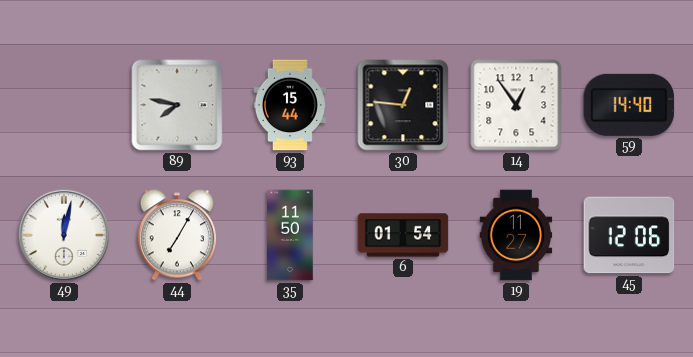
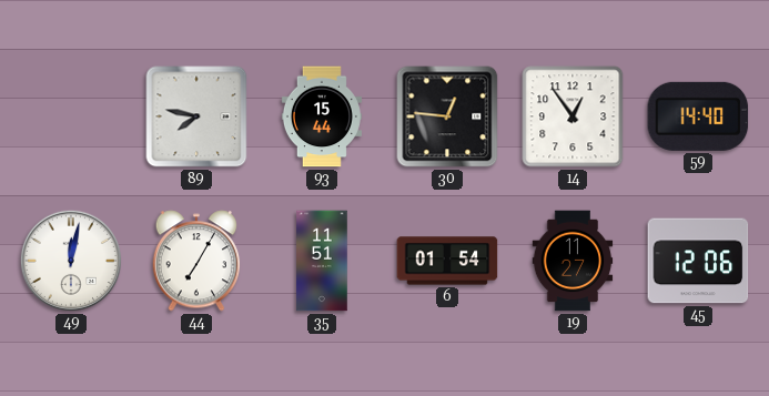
35: 11:50 -> 11:51 (322, 261)
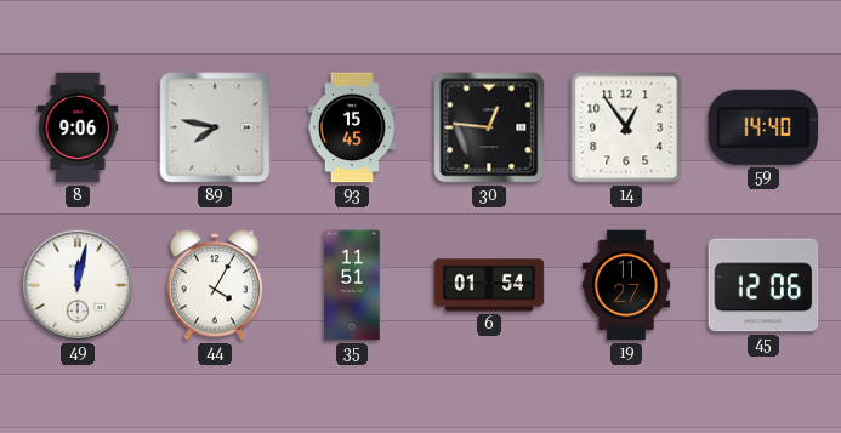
8: none -> 9:06 (78, 127)
93: 15:44 -> 15:45 (352, 127)
44: 7:05 -> 4:05 (215, 285)
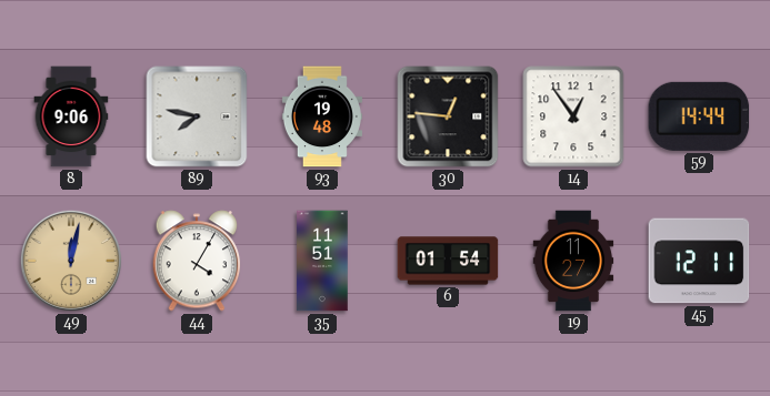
93: 15:45 -> 19:48 (322, 116)
59: 14:40 -> 14:44 (699, 116)
49 dial: white -> champagne (71, 261)
45: 12:06 -> 12:11 (699, 261)
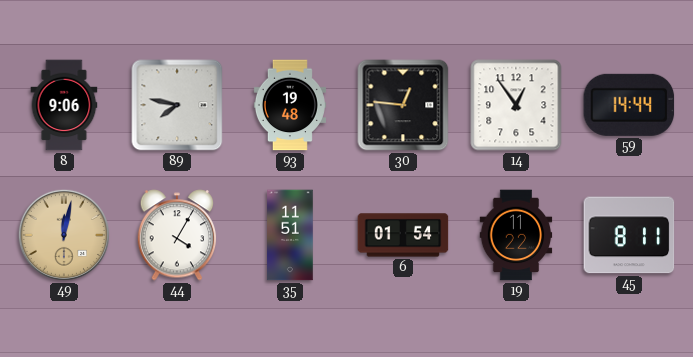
19: 11:27 -> 11:22 (516, 235)
45: 12:11 -> 8:11 (629, 235)
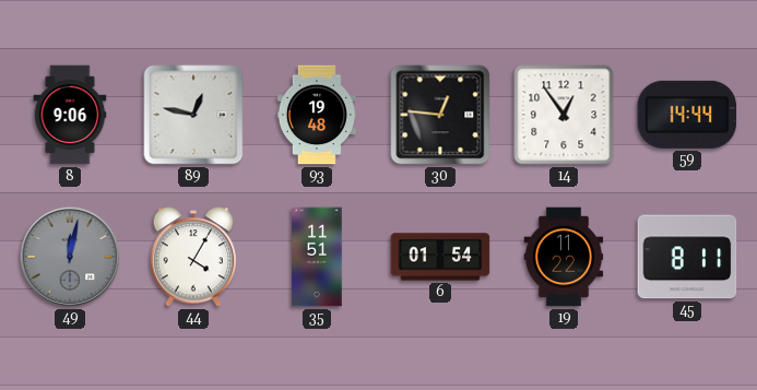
89: 7:47 -> 12:47 (193, 115)
49 dial: champagne -> grey (70, 257)
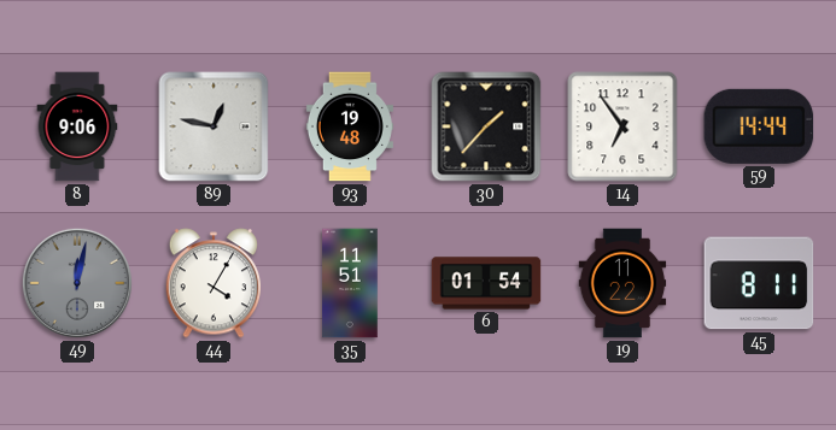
30: 12:46 -> 1:37 (486, 126)
14: 12:54 -> 6:54 (622, 126)
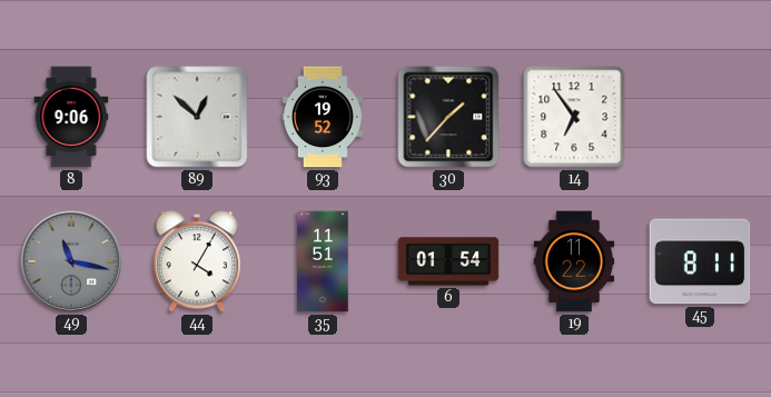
89: 12:47 -> 12:52 (197, 117)
93: 19:48 -> 19:52 (323, 117)
59: 14:44 -> none (759, 126)
49: 12:02 -> 11:17 (71, 261)
